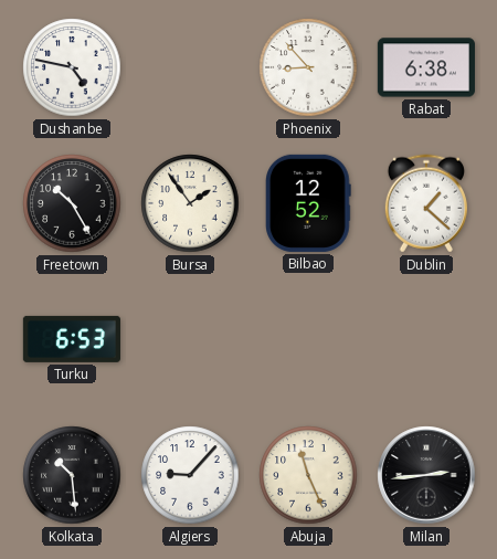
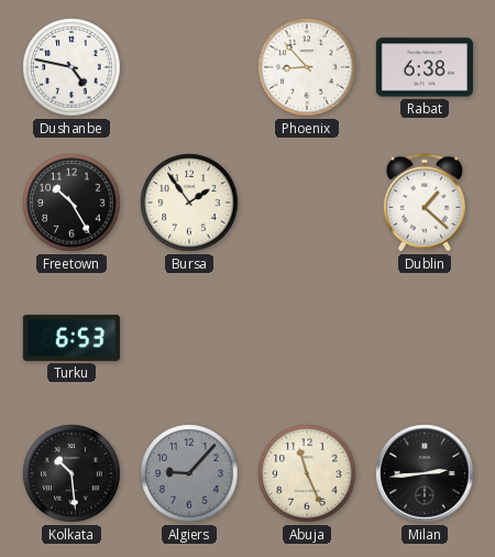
Bilbao: 12:52 -> none (308, 203)
Algiers dial: white -> grey (189, 473)
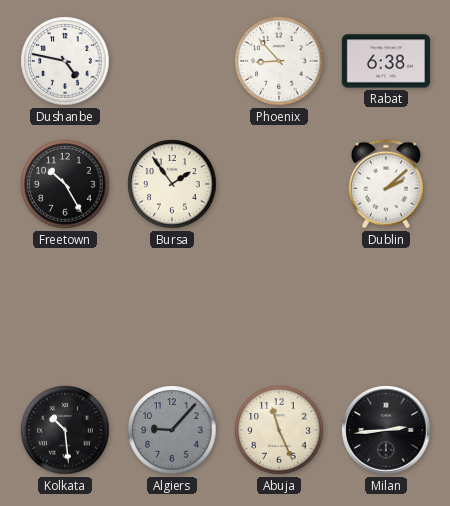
Dublin: 1:22 -> 2:08 (386, 184)
Turku: 6:53 -> none (71, 338)
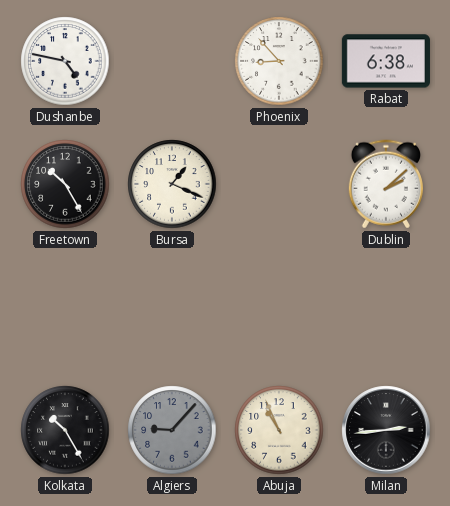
Bursa: 1:54 -> 1:19 (172, 184)
Kolkata: 10:29 -> 10:25 (65, 430)
Abuja: 11:26 -> 10:56 (279, 430)
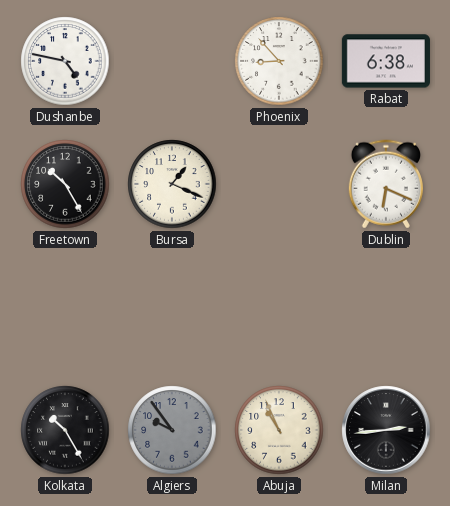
Dublin: 2:08 -> 6:19 (386, 184)
Algiers: 9:07 -> 9:54 (172, 430)
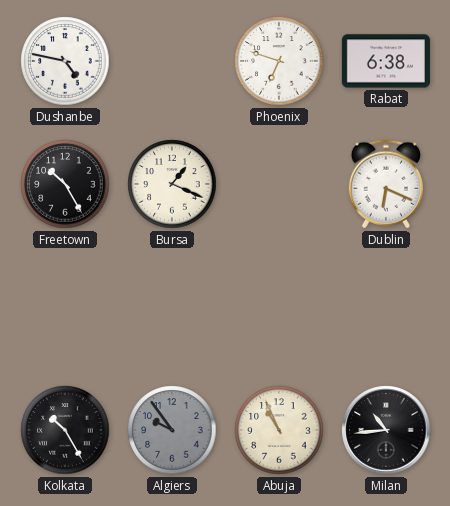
Phoenix: 8:53 -> 6:48 (279, 61)
Milan: 2:44 -> 10:44 (386, 430)
